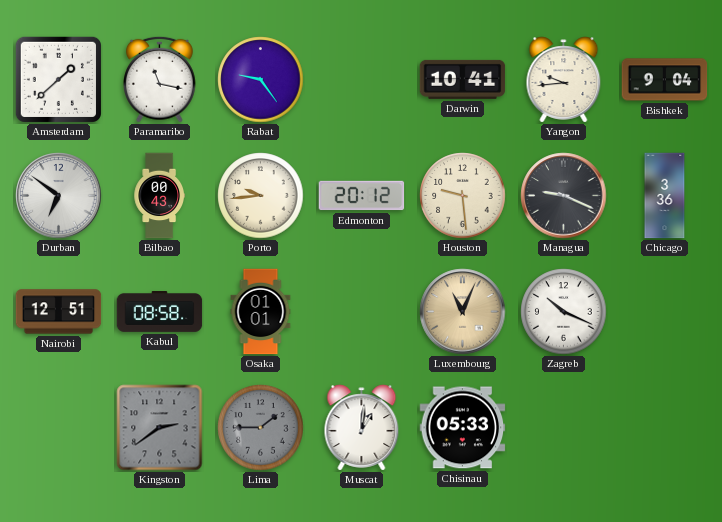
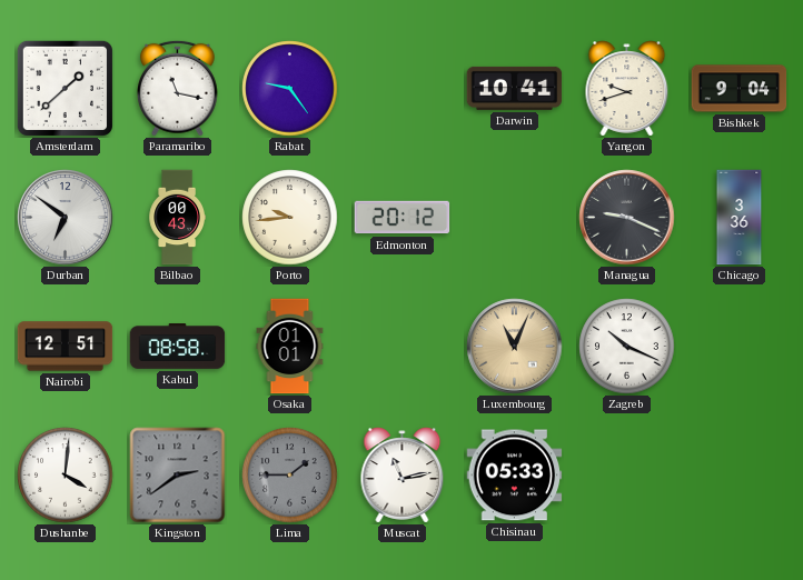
Yangon: 9:44 -> 9:42 (627, 89)
Houston: 9:29 -> none (463, 196)
Dushanbe: none -> 4:01 (66, 476)
Muscat: 1:01 -> 11:13 (403, 476)
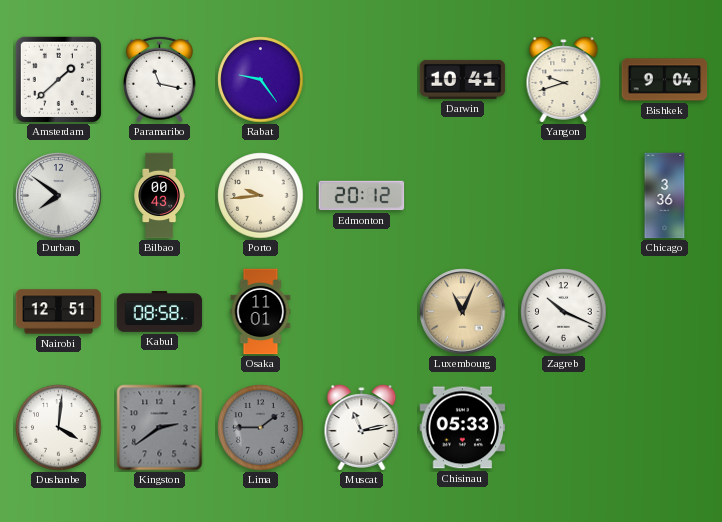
Durban: 6:51 -> 7:51 (59, 196)
Managua: 9:19 -> none (627, 218)
Osaka: 01:01 -> 11:01 (261, 312)
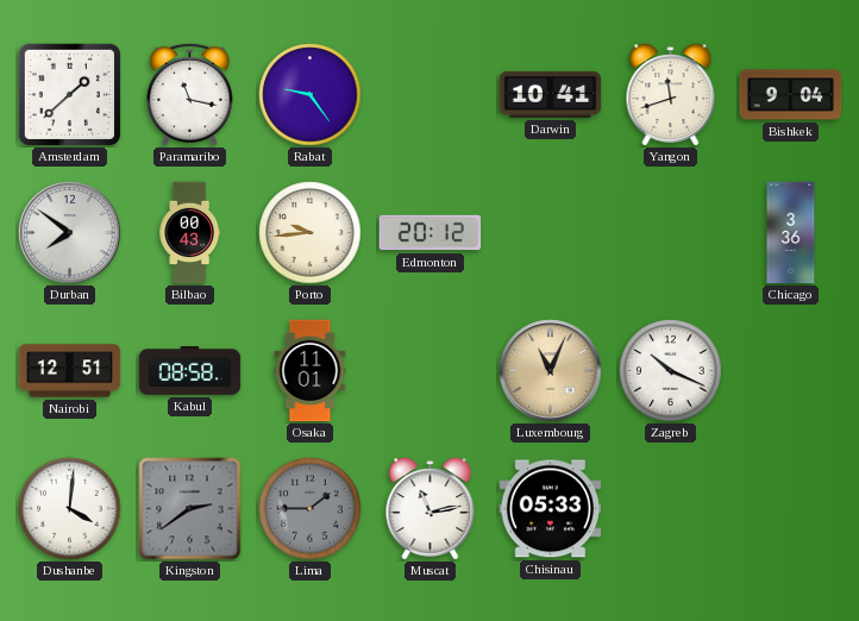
Yangon: 9:42 -> 11:42 (671, 95)
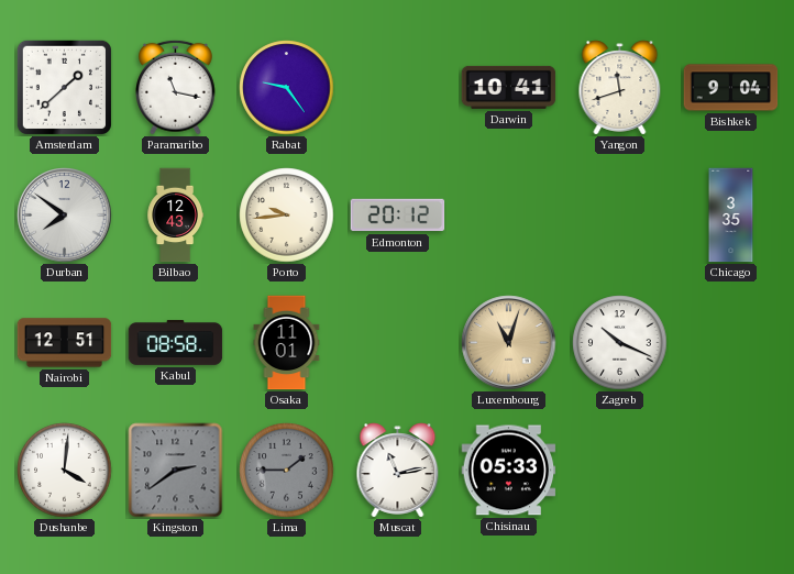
Bilbao: 00:43 -> 12:43 (175, 216)
Chicago: 3:36 -> 3:35 (731, 216)
Luxembourg: 11:04 -> 11:03 (509, 343)
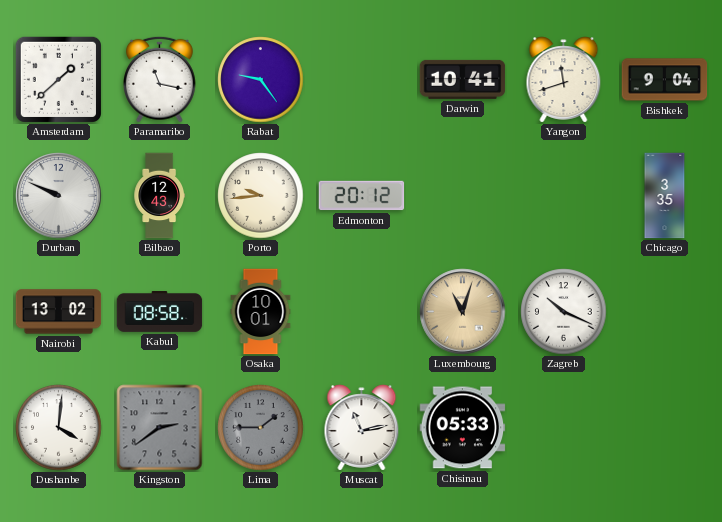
Durban: 7:51 -> 9:49 (59, 196)
Nairobi: 12:51 -> 13:02 (59, 312)
Osaka: 11:01 -> 10:01 (261, 312)
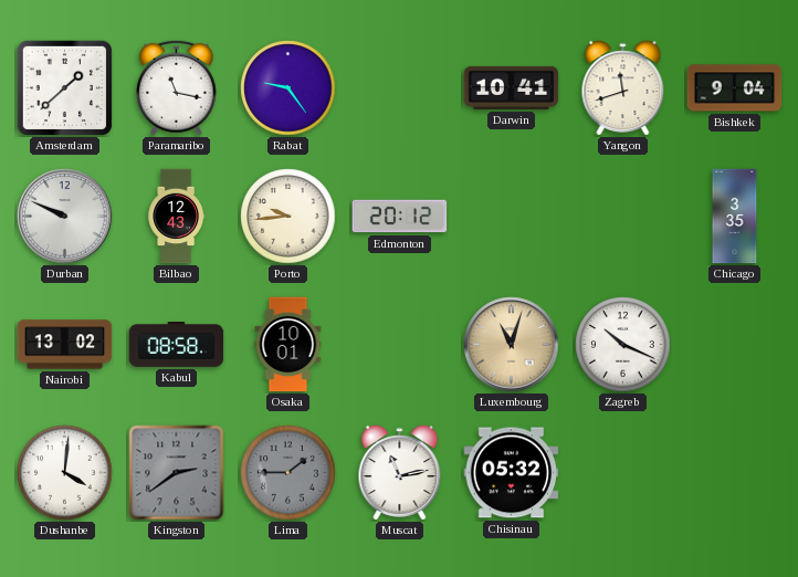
Chisinau: 05:33 -> 05:32 (512, 473)
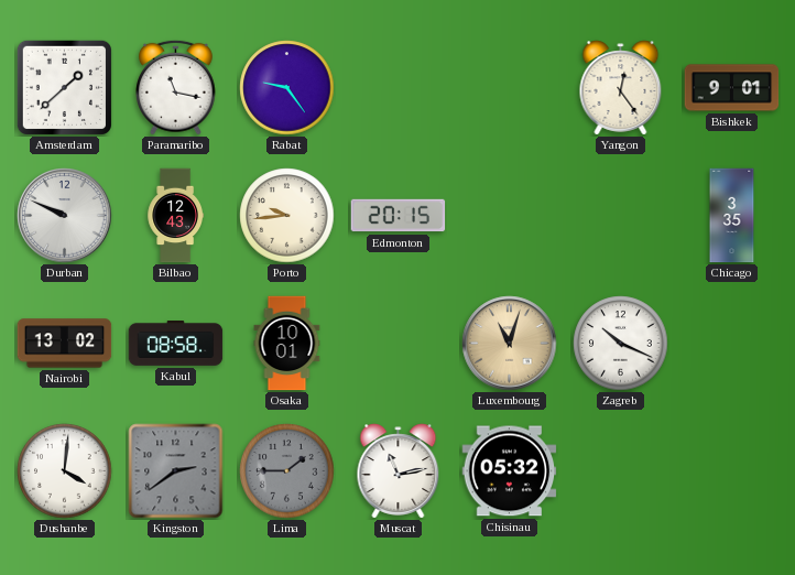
Darwin: 10:41 -> none (512, 87)
Yangon: 11:42 -> 12:24 (621, 88)
Bishkek: 9:04 -> 9:01 (732, 88)
Edmonton: 20:12 -> 20:15 (399, 216)
